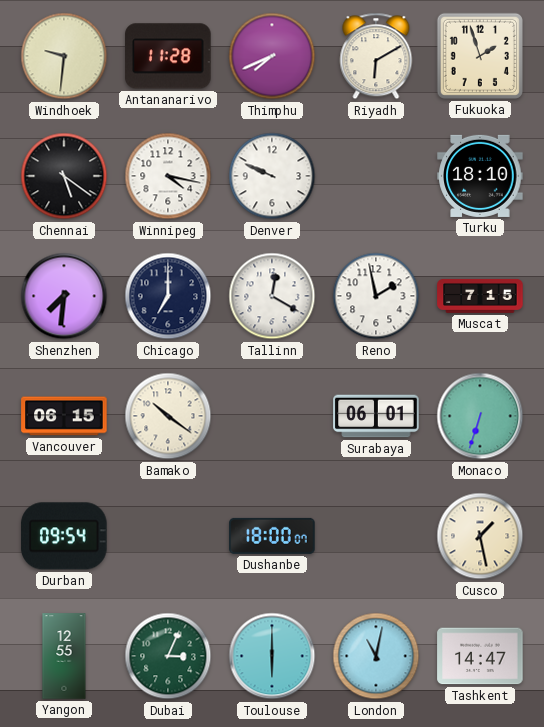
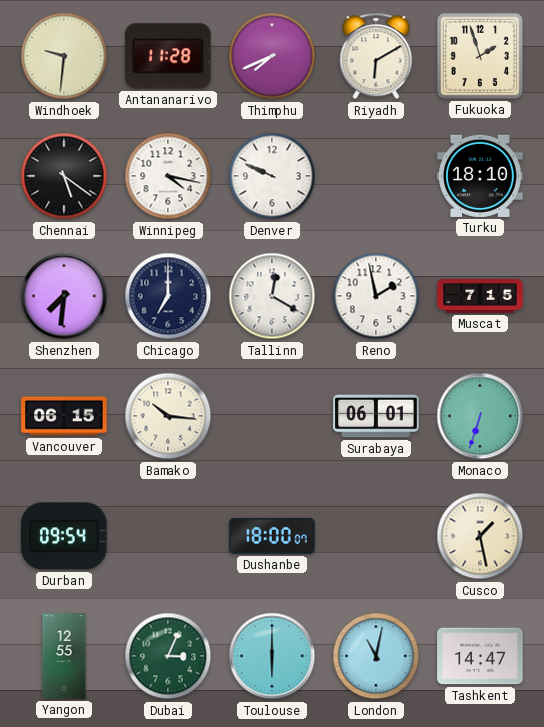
Bamako: 10:21 -> 10:16 (168, 416)
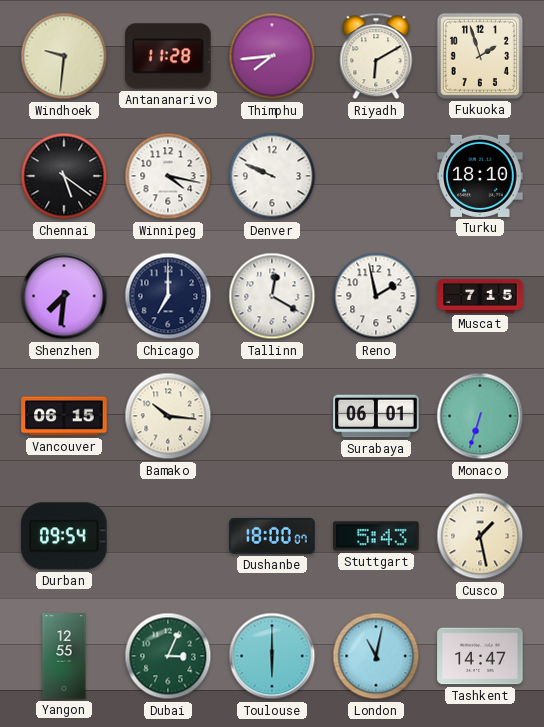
Thimphu: 7:41 -> 7:44 (272, 56)
Stuttgart: none -> 5:43 (376, 536)
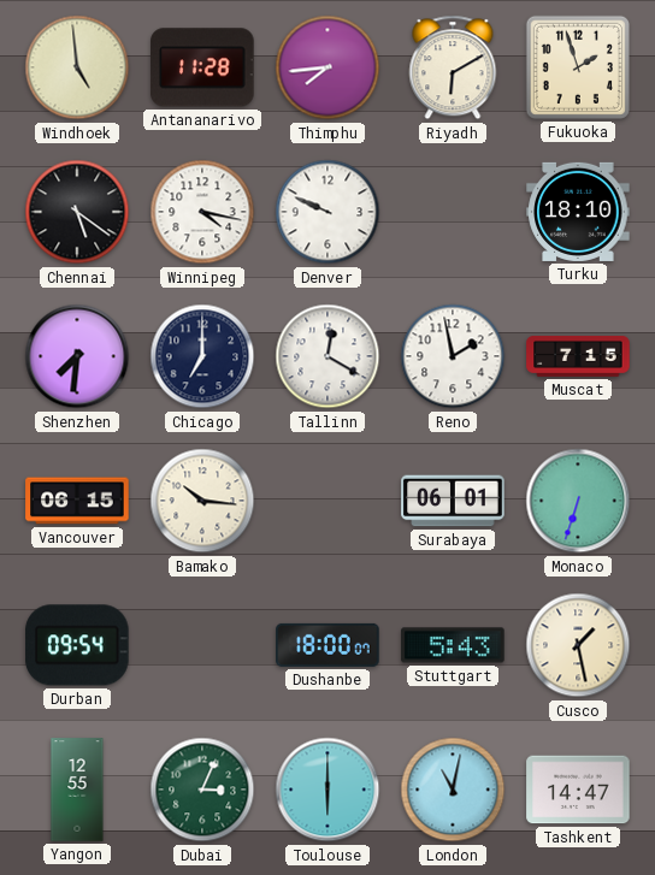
Windhoek: 9:31 -> 4:59 (77, 67)
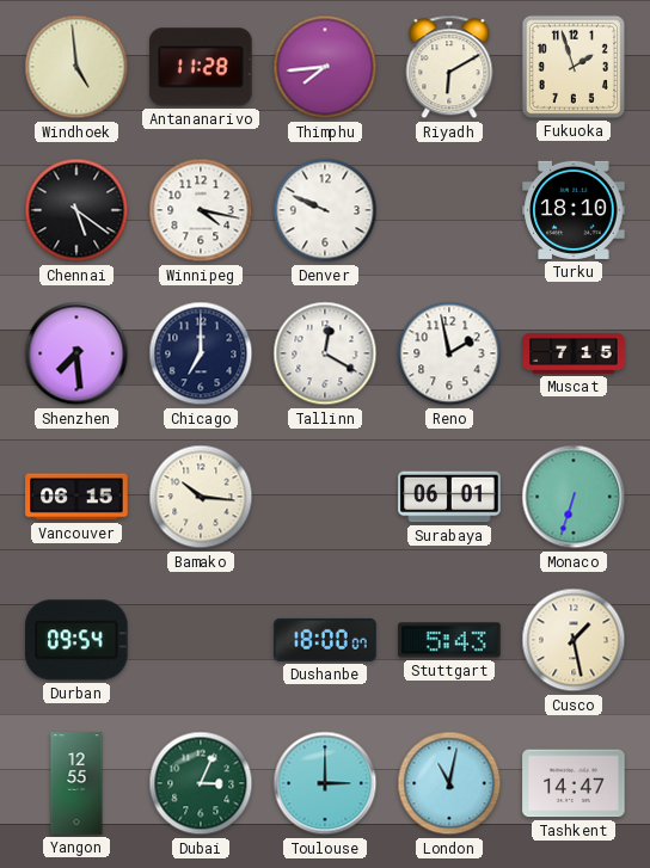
Shenzhen: 7:31 -> 7:29 (76, 353)
Toulouse: 6:00 -> 3:00 (325, 783)
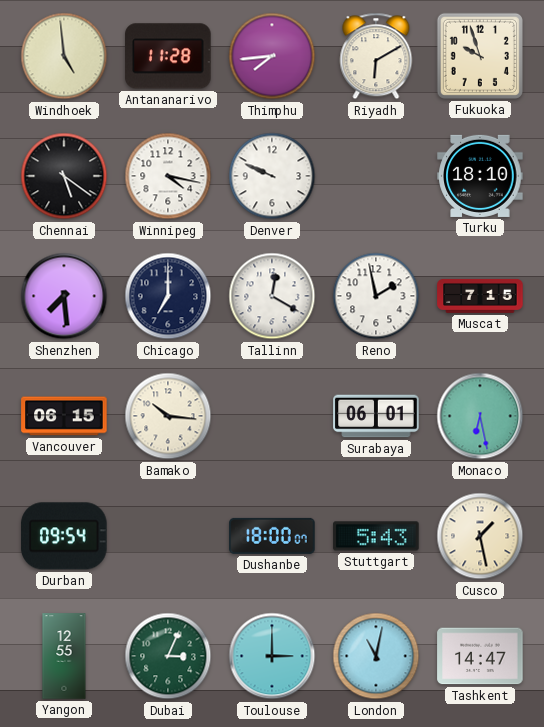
Fukuoka: 1:57 -> 9:57 (480, 56)
Monaco: 6:33 -> 6:28 (480, 416)
